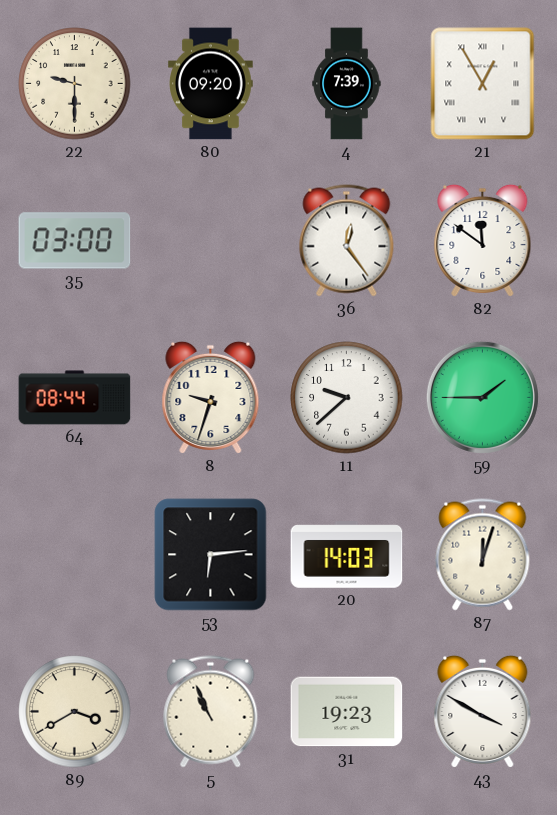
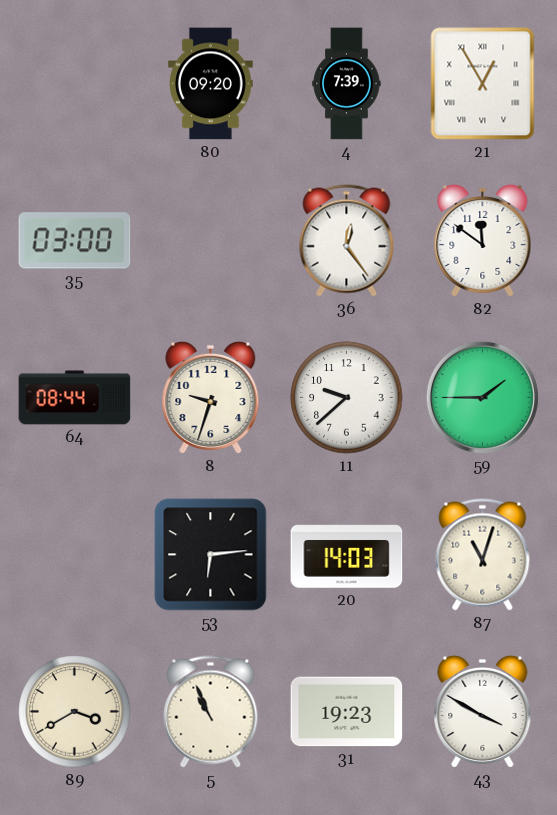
22: 9:30 -> none (75, 84)
87: 12:03 -> 11:03 (483, 555)
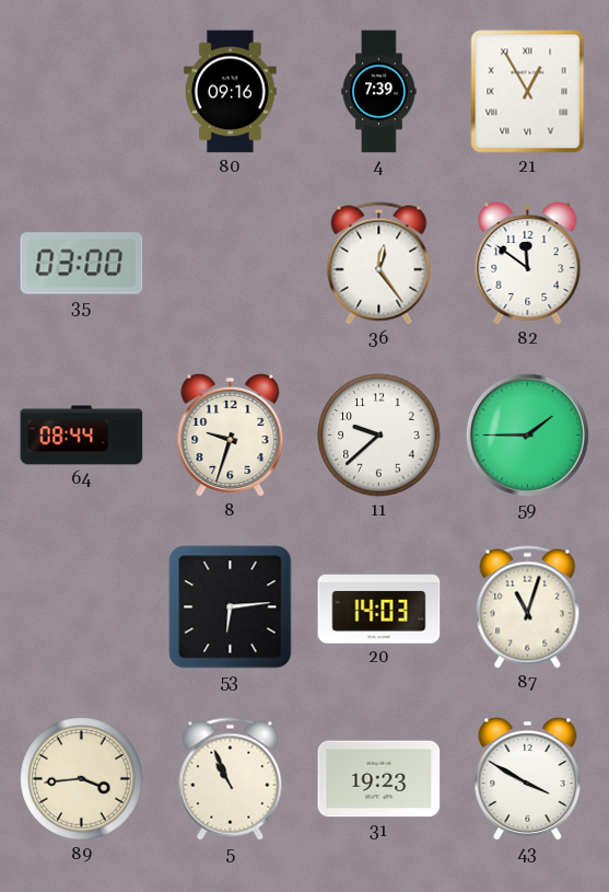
80: 09:20 -> 09:16 (231, 92)
89: 3:40 -> 3:44 (82, 779)
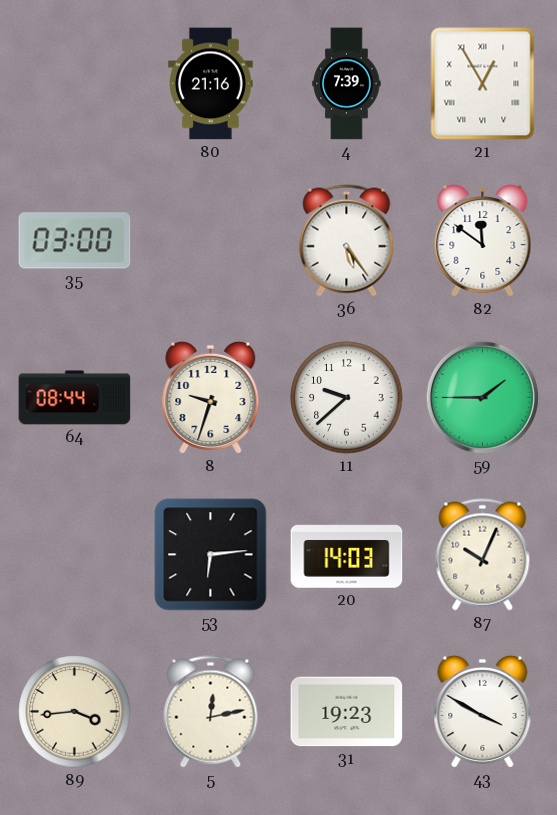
80: 09:16 -> 21:16 (211, 84)
36: 12:24 -> 5:24 (347, 241)
87: 11:03 -> 10:04 (483, 555)
5: 10:56 -> 12:13 (211, 712)
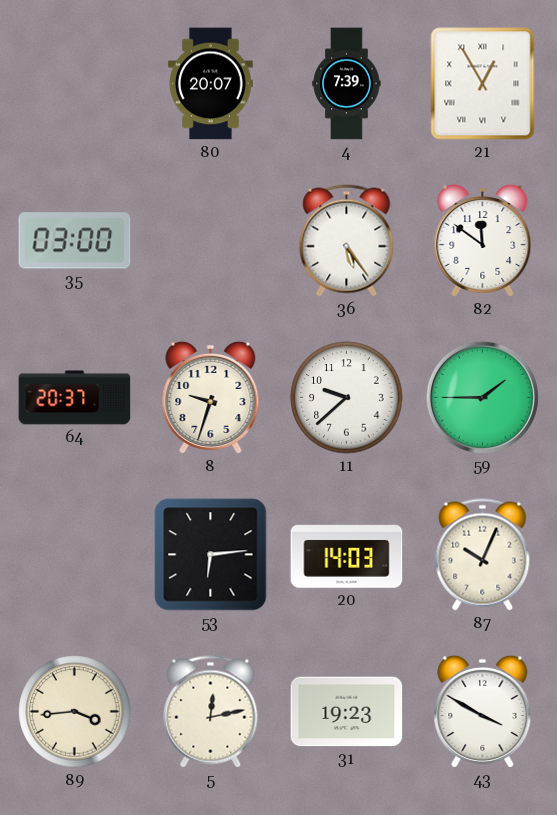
80: 21:16 -> 20:07 (211, 84)
64: 08:44 -> 20:37 (75, 398)
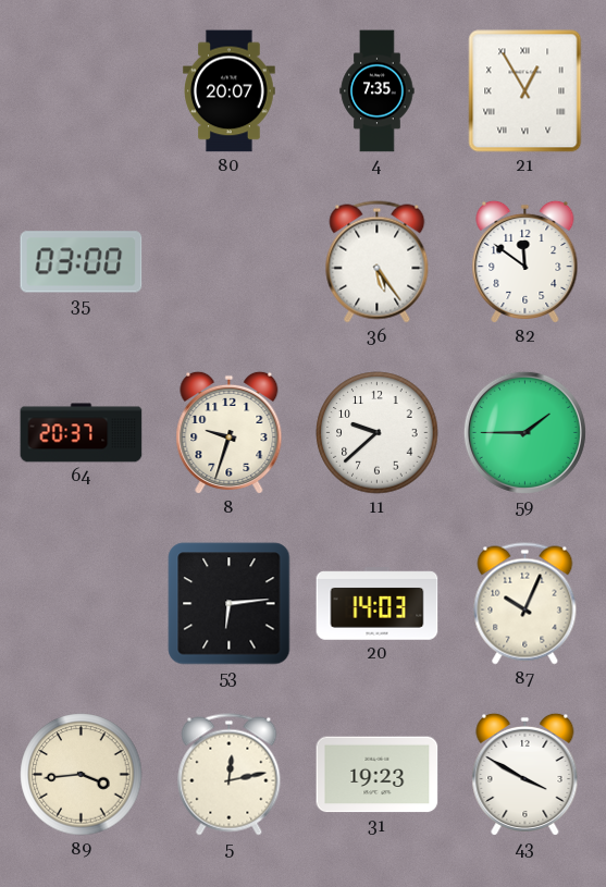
4: 7:39 -> 7:35 (378, 91)
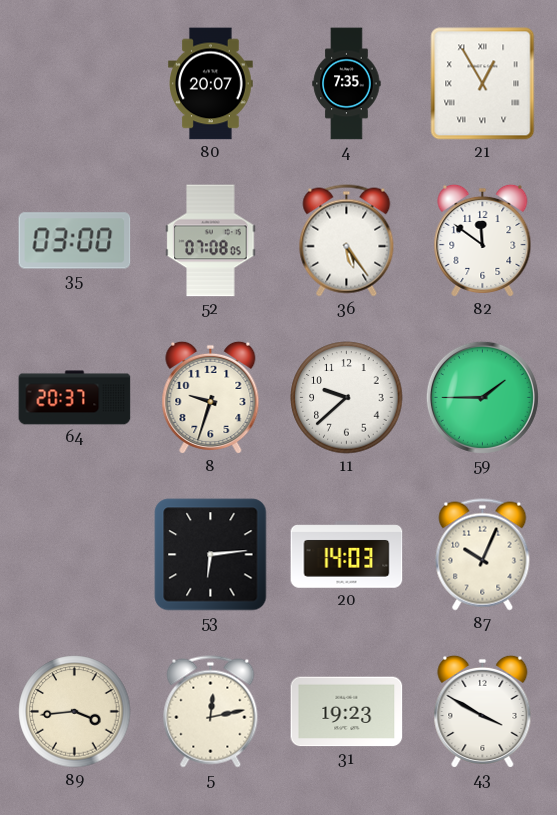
52: none -> 07:08 (211, 241)
